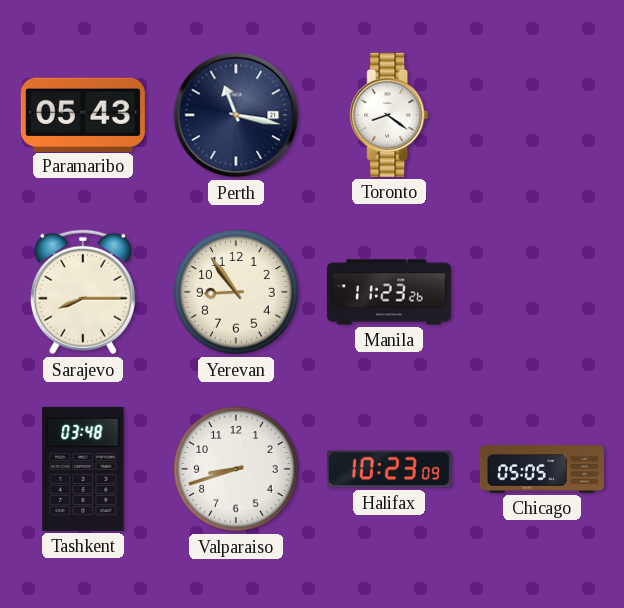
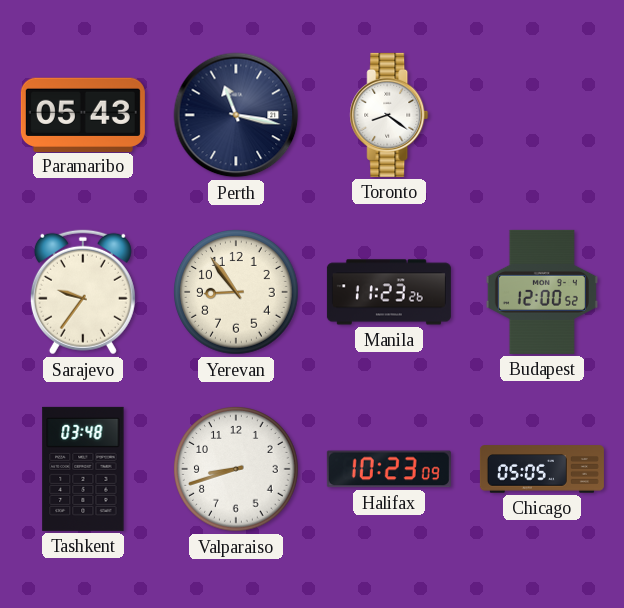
Sarajevo: 8:15 -> 9:36 (83, 292)
Budapest: none -> 12:00 (542, 292)
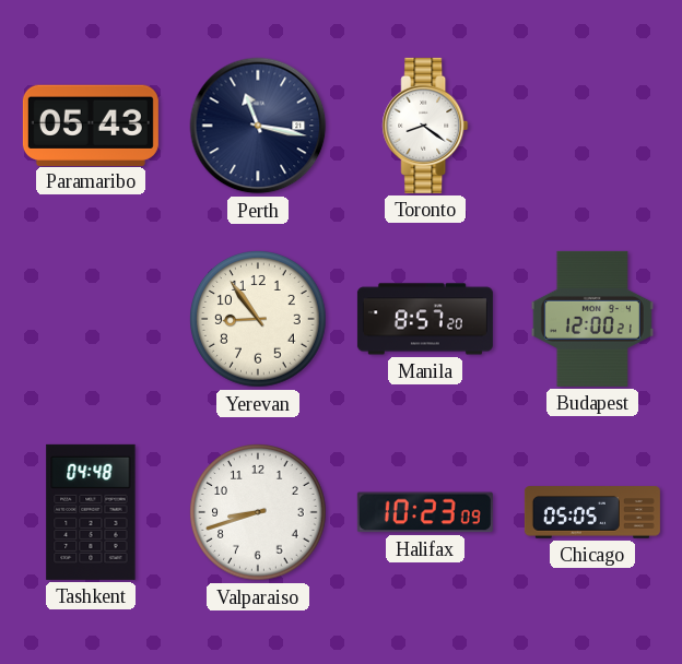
Sarajevo: 9:36 -> none (83, 292)
Manila: 11:23 -> 8:57 (425, 319)
Budapest: 12:00:52 -> 12:00:21 (592, 319)
Tashkent: 03:48 -> 04:48 (91, 512)
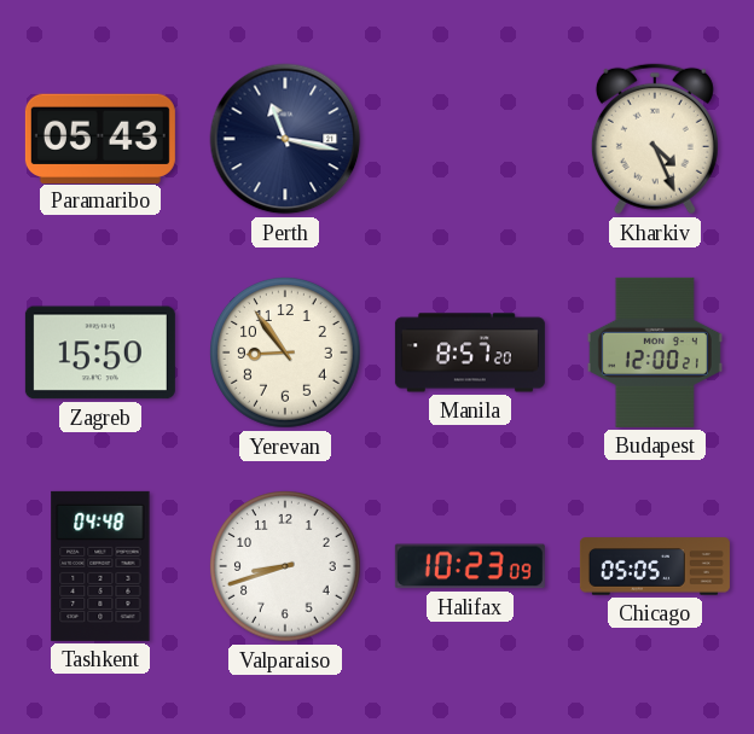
Toronto: 8:21 -> none (425, 126)
Kharkiv: none -> 4:26 (655, 139)
Zagreb: none -> 15:50 (100, 353)
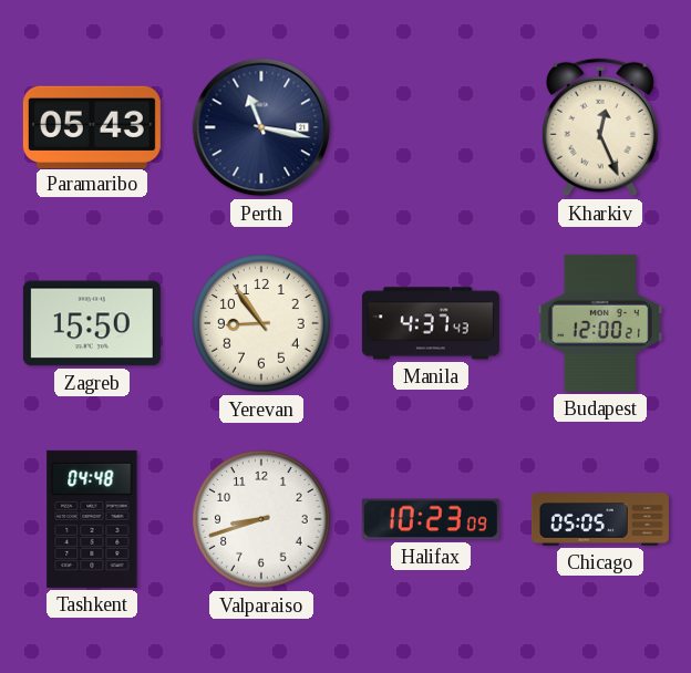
Kharkiv: 4:26 -> 12:26 (600, 127)
Manila: 8:57 -> 4:37 (431, 323)
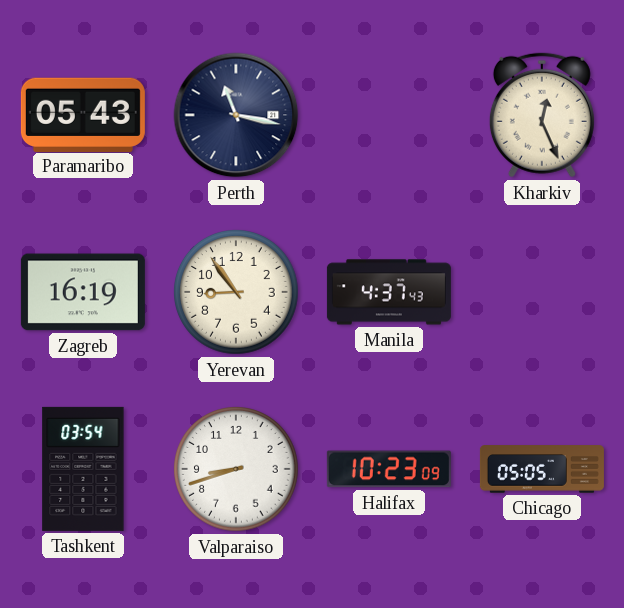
Zagreb: 15:50 -> 16:19 (83, 292)
Budapest: 12:00 -> none (600, 323)
Tashkent: 04:48 -> 03:54 (83, 469)
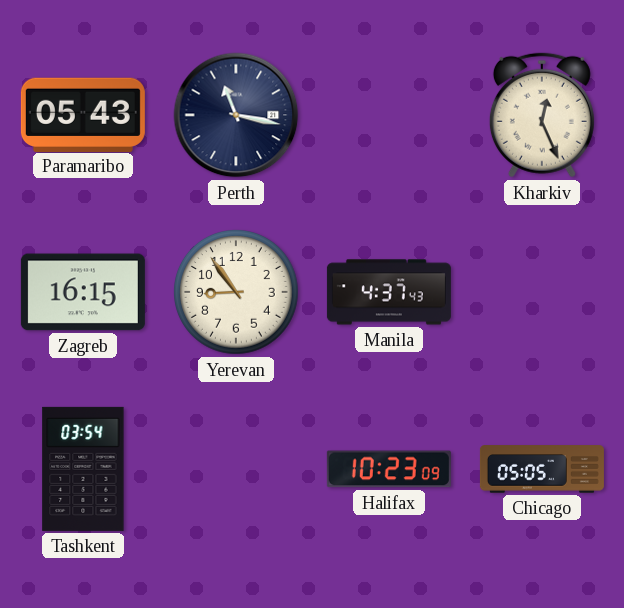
Zagreb: 16:19 -> 16:15 (83, 292)
Valparaiso: 8:42 -> none (237, 470)
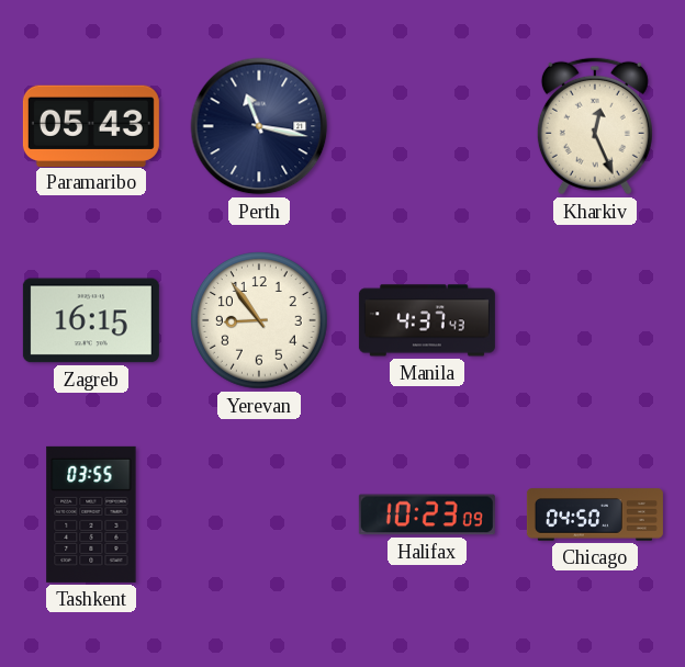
Tashkent: 03:54 -> 03:55 (91, 515)
Chicago: 05:05 -> 04:50 (595, 515)
